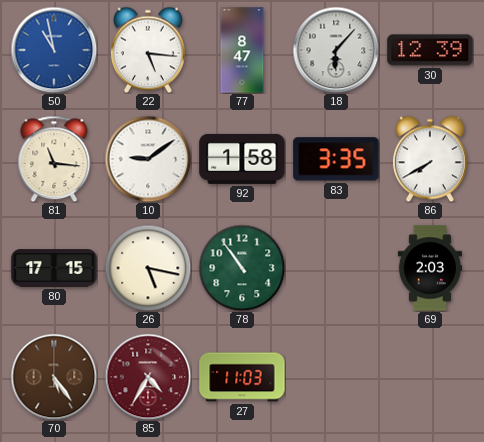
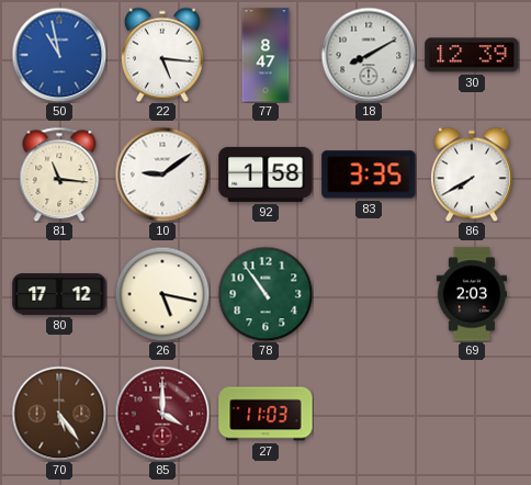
18: 6:07 -> 8:10 (369, 55)
80: 17:15 -> 17:12 (59, 294)
85: 4:35 -> 4:00 (162, 414)
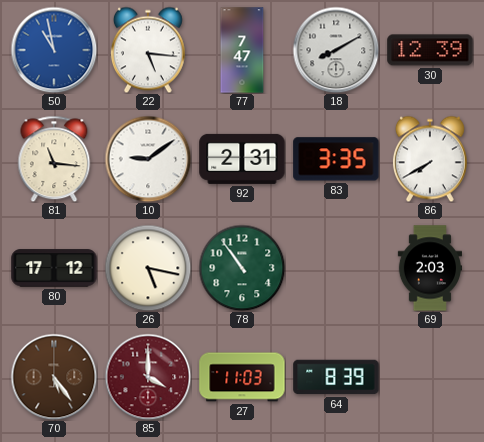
77: 8:47 -> 7:47 (242, 50)
92: 1:58 -> 2:31 (242, 159)
64: none -> 8:39 (336, 377)
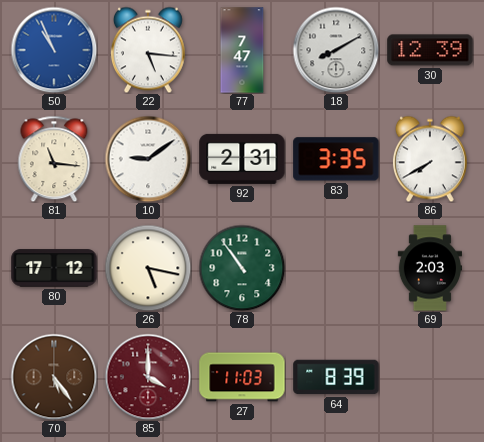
50: 10:58 -> 10:56 (54, 50)
